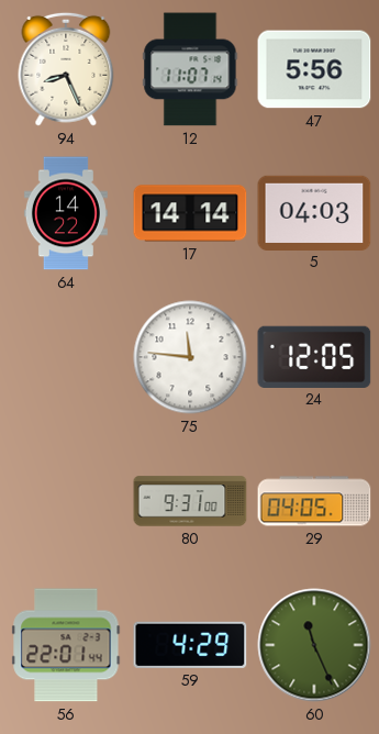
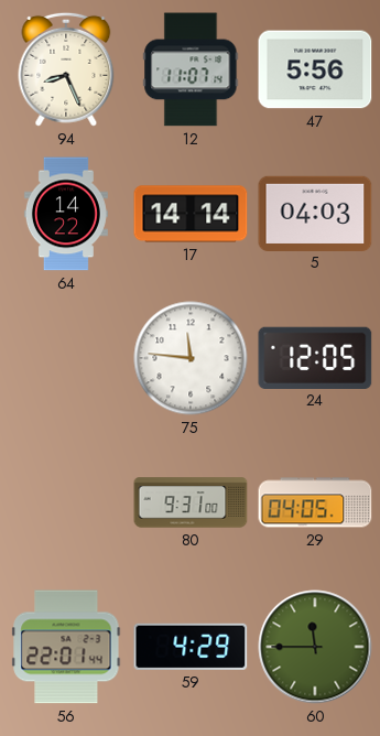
60: 11:26 -> 11:45 (315, 647)
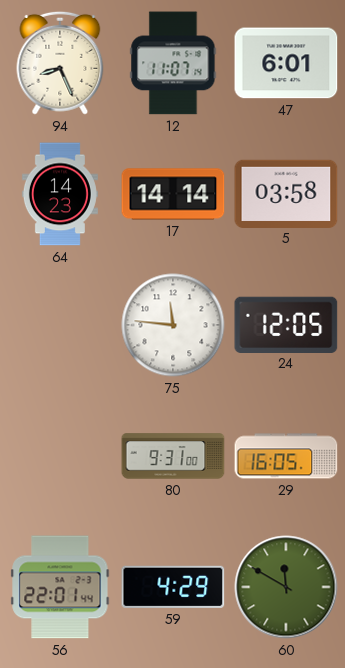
47: 5:56 -> 6:01 (286, 63)
64: 14:22 -> 14:23 (60, 194)
5: 04:03 -> 03:58 (286, 193)
29: 04:05 -> 16:05 (286, 456)
60: 11:45 -> 11:50 (286, 587)
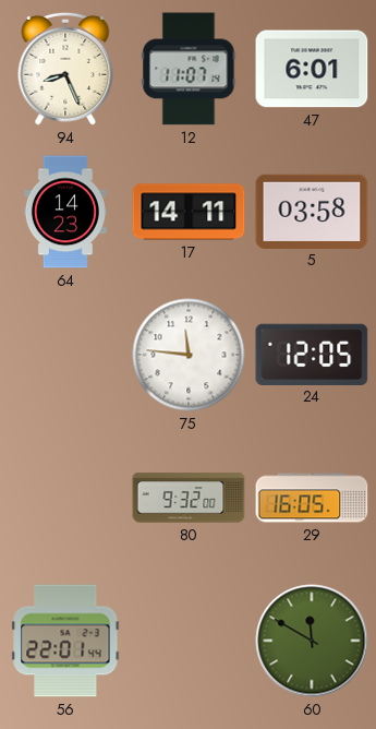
17: 14:14 -> 14:11 (189, 212)
80: 9:31 -> 9:32 (189, 498)
59: 4:29 -> none (173, 587)
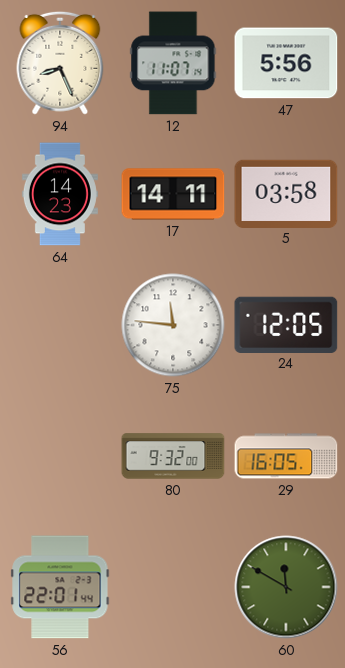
47: 6:01 -> 5:56 (286, 63)
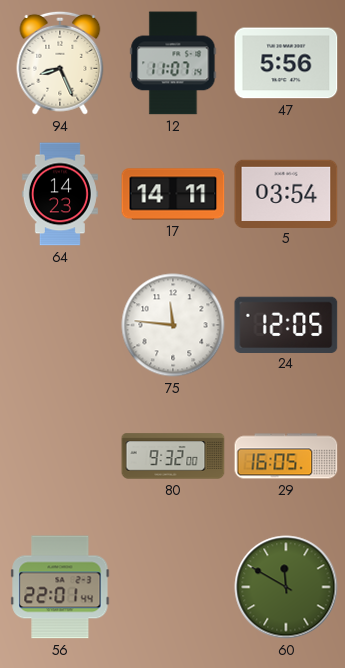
5: 03:58 -> 03:54 (286, 193)
